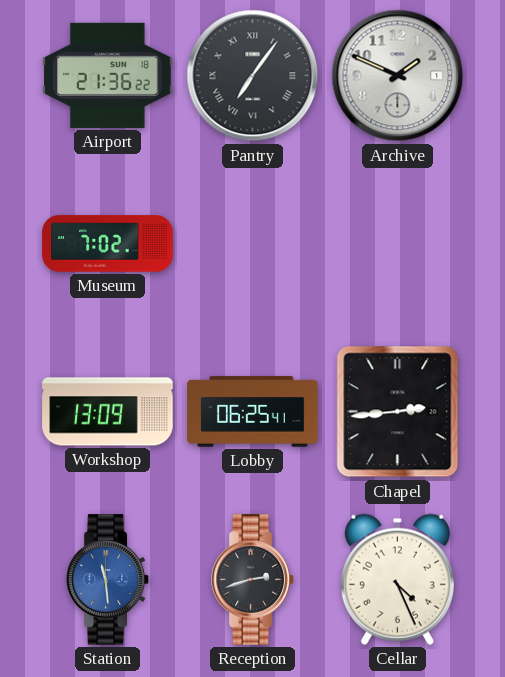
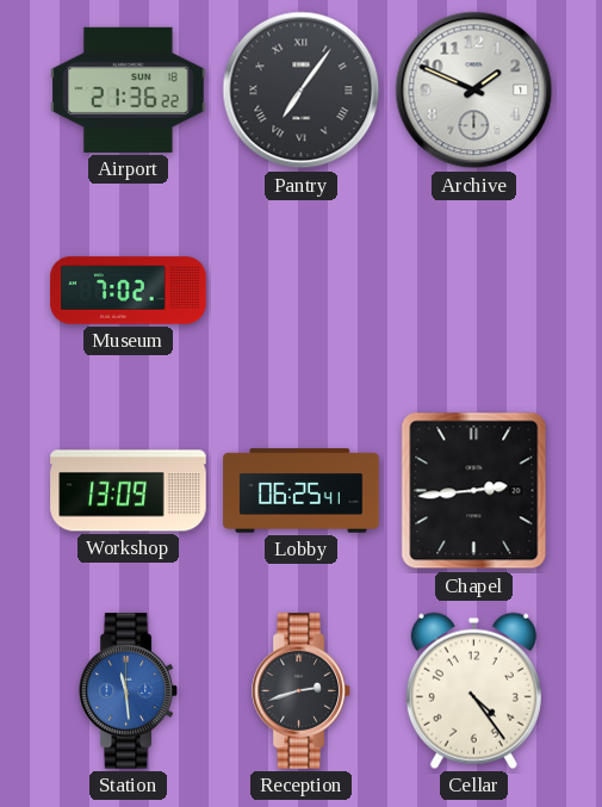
Cellar: 4:26 -> 4:24 (473, 690)
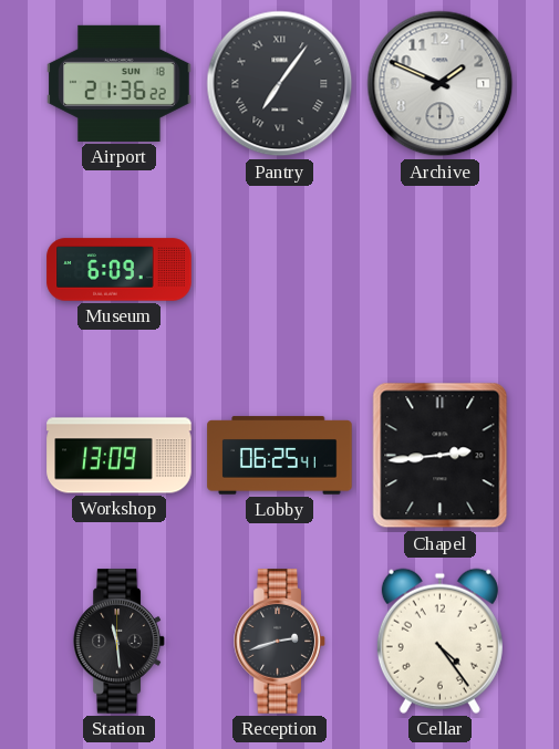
Museum: 7:02 -> 6:09 (120, 270)
Station dial: blue -> black (120, 642)
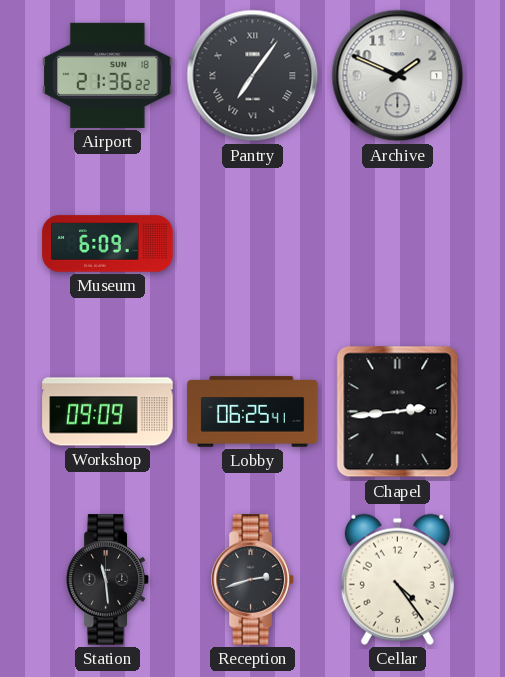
Workshop: 13:09 -> 09:09 (108, 412)
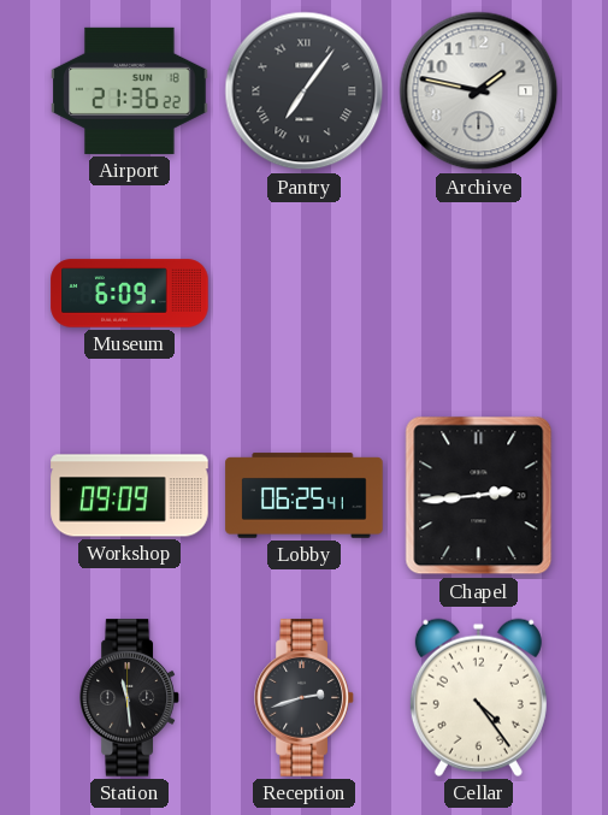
Archive: 1:49 -> 1:47 (479, 91)
